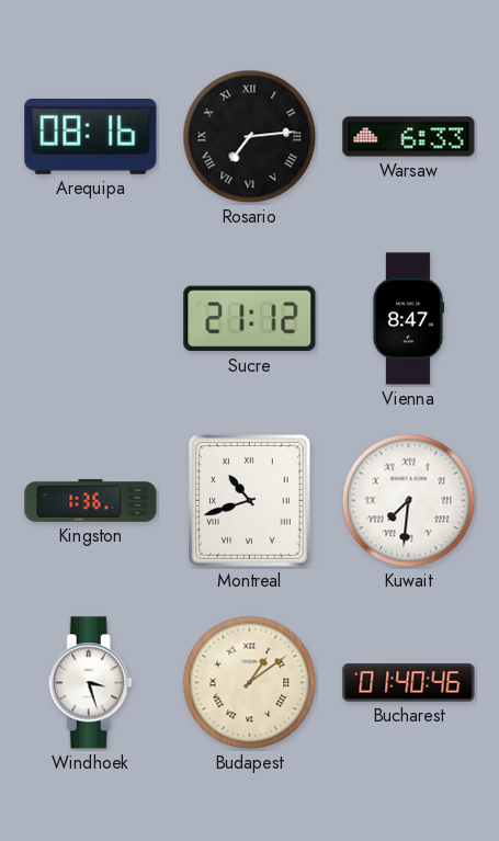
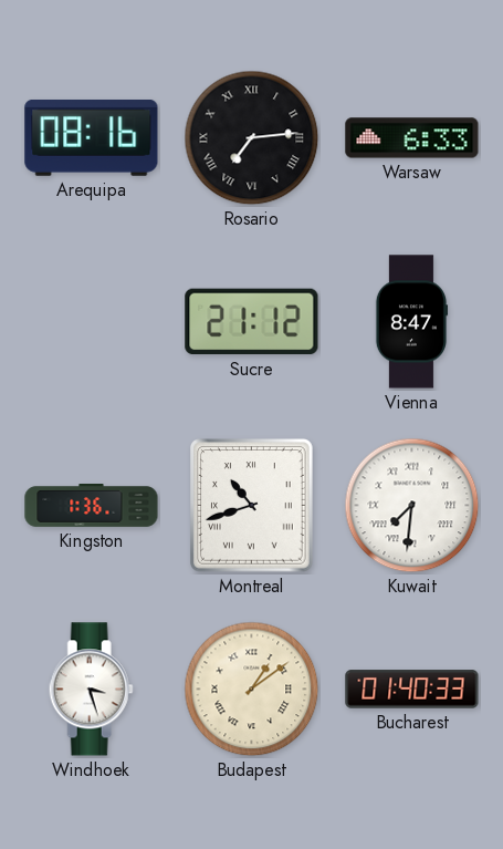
Bucharest: 01:40:46 -> 01:40:33 (412, 690)
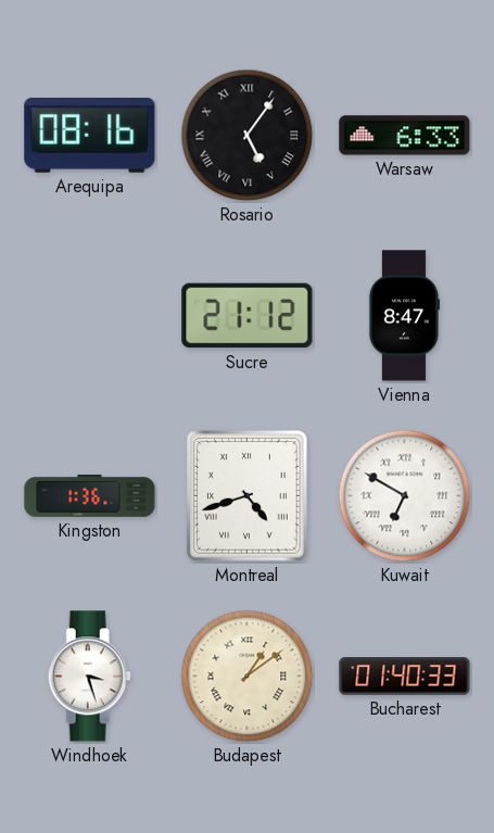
Rosario: 7:14 -> 5:06 (248, 136)
Montreal: 10:42 -> 4:42 (248, 496)
Kuwait: 7:31 -> 6:50 (405, 496)
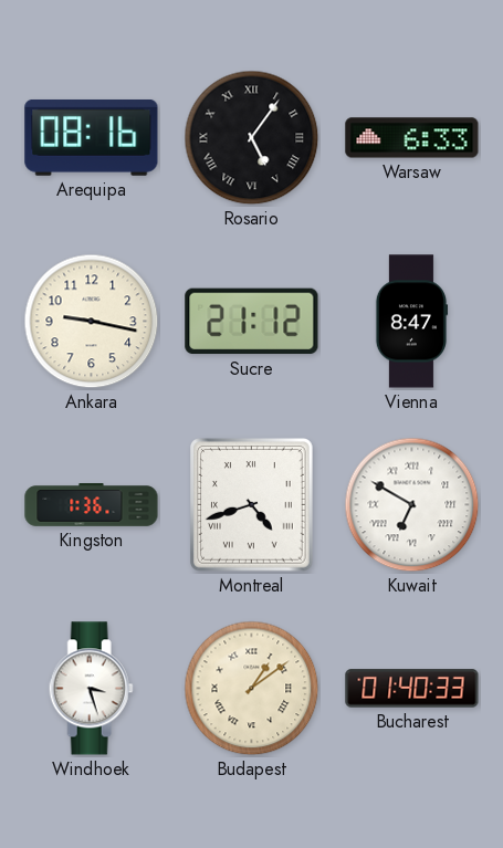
Ankara: none -> 9:17 (92, 322)
